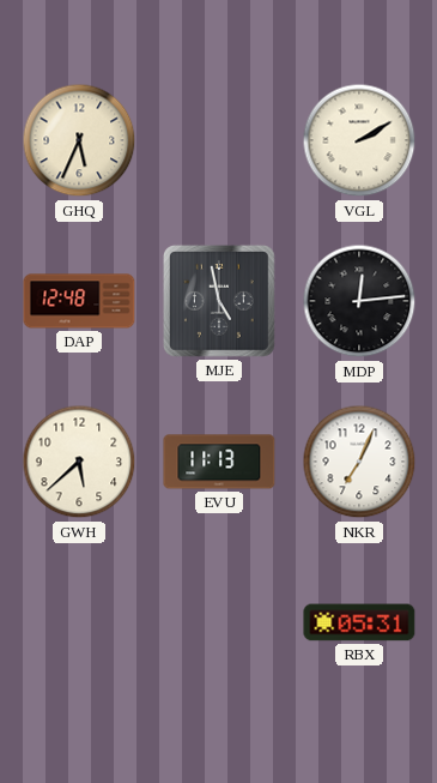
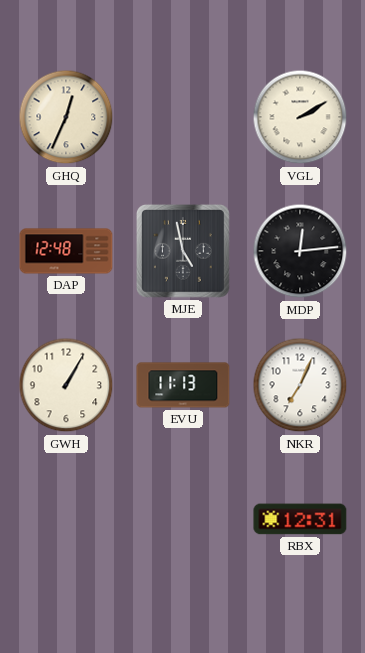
GHQ: 5:34 -> 12:34 (66, 117)
GWH: 5:38 -> 1:05 (66, 385)
RBX: 05:31 -> 12:31 (300, 519)
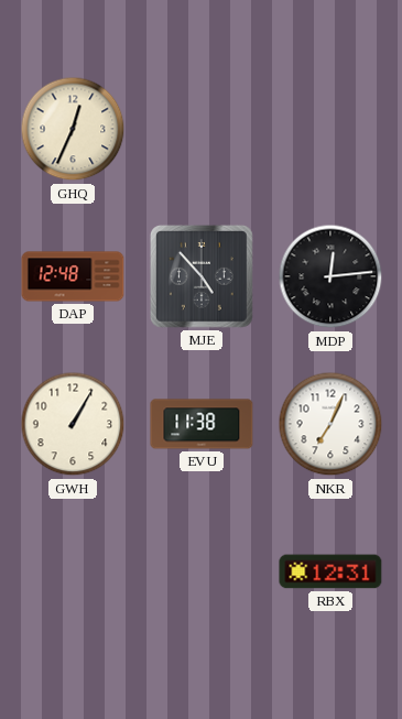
VGL: 2:10 -> none (300, 117)
MJE: 4:58 -> 4:53 (202, 276)
EVU: 11:13 -> 11:38 (202, 424)
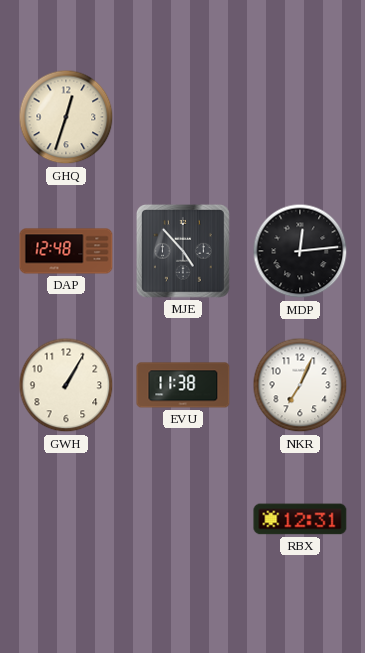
GHQ: 12:34 -> 12:33 (66, 117)
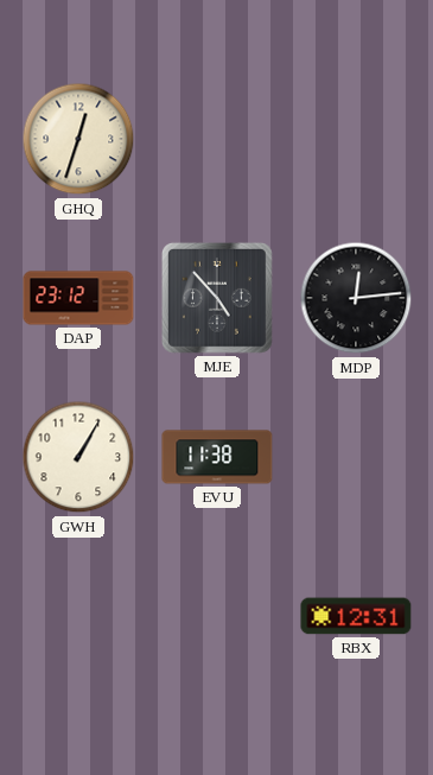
DAP: 12:48 -> 23:12 (78, 298)
NKR: 7:04 -> none (300, 385)
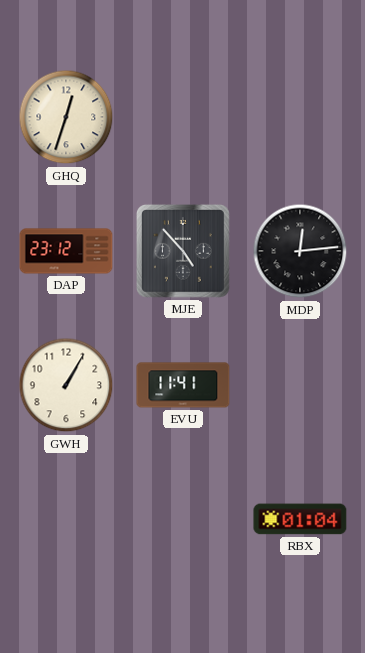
EVU: 11:38 -> 11:41 (183, 385)
RBX: 12:31 -> 01:04 (300, 519)
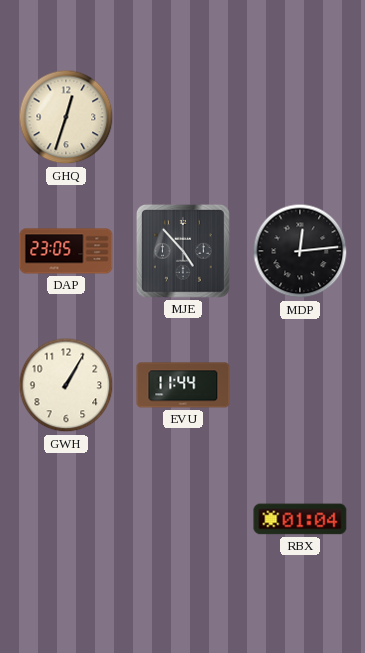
DAP: 23:12 -> 23:05 (66, 251)
EVU: 11:41 -> 11:44 (183, 385)
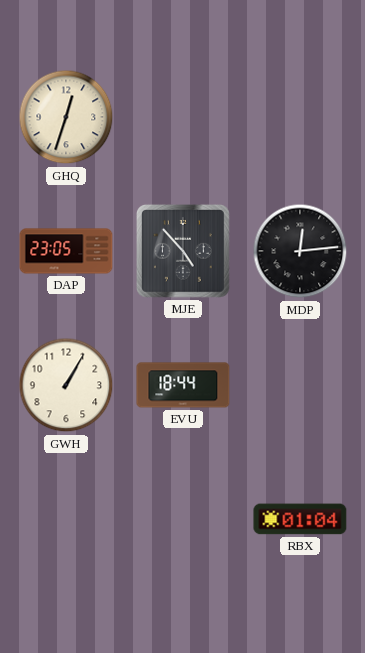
EVU: 11:44 -> 18:44 (183, 385)
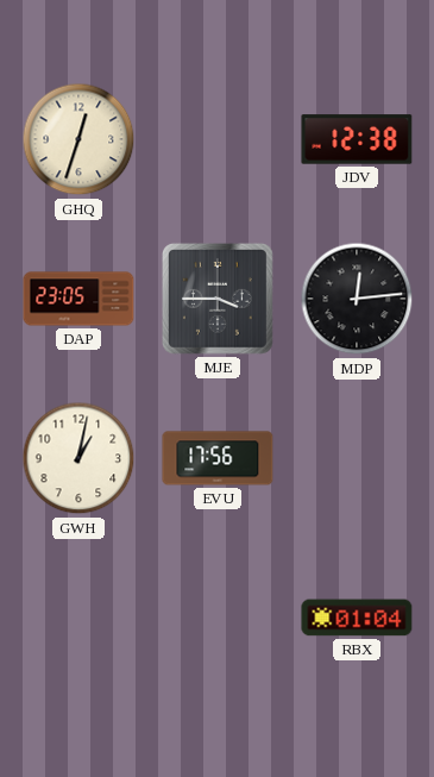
JDV: none -> 12:38 (357, 139)
MJE: 4:53 -> 3:45 (218, 299)
GWH: 1:05 -> 1:02 (78, 458)
EVU: 18:44 -> 17:56 (218, 458)
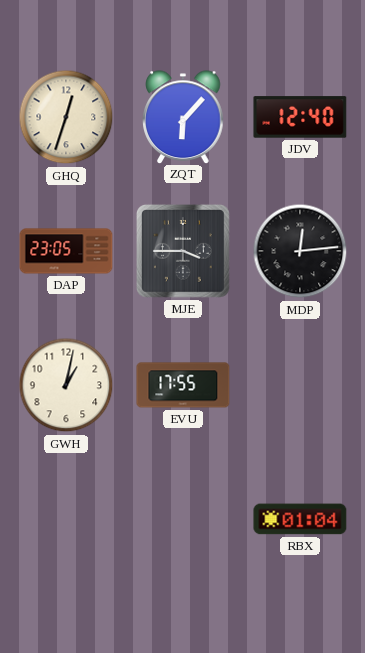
ZQT: none -> 6:07 (183, 117)
JDV: 12:38 -> 12:40 (300, 117)
EVU: 17:56 -> 17:55 (183, 385)
